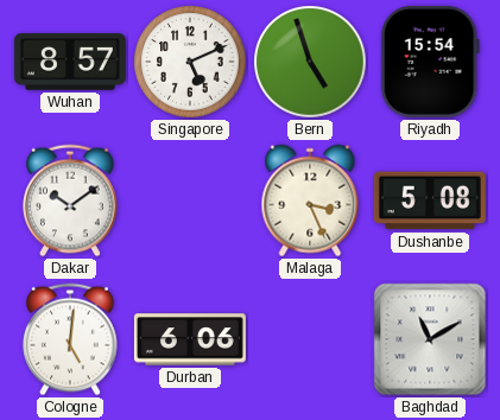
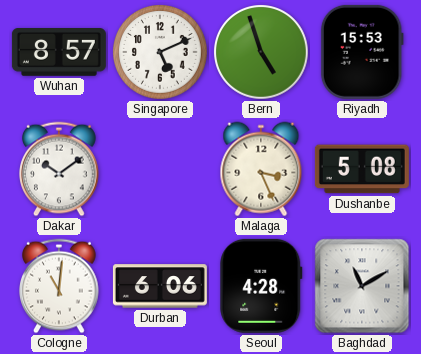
Riyadh: 15:54 -> 15:53 (362, 52)
Cologne: 5:01 -> 11:01 (60, 286)
Seoul: none -> 4:28 (261, 286)
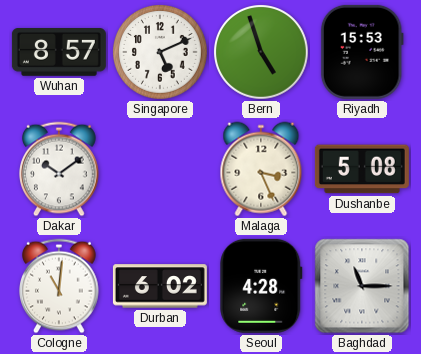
Durban: 6:06 -> 6:02 (160, 286)
Baghdad: 11:10 -> 11:15 (362, 286)
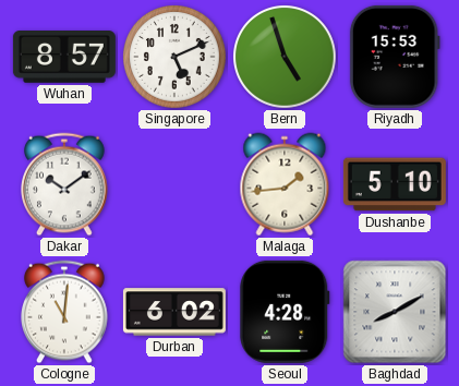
Malaga: 3:26 -> 1:44 (285, 184)
Dushanbe: 5:08 -> 5:10 (395, 184)
Baghdad: 11:15 -> 8:10 (395, 312)
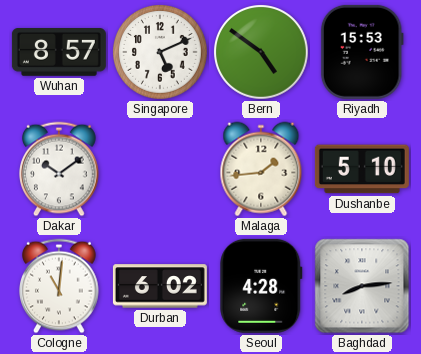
Bern: 4:57 -> 4:51 (262, 53)
Baghdad: 8:10 -> 8:14 (362, 286)
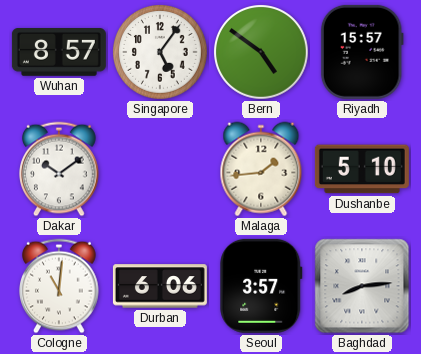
Singapore: 5:11 -> 5:06 (161, 53)
Riyadh: 15:53 -> 15:57 (362, 52)
Durban: 6:02 -> 6:06 (160, 286)
Seoul: 4:28 -> 3:57 (261, 286)
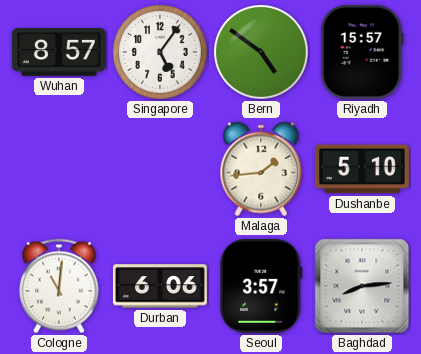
Dakar: 10:09 -> none (60, 169)
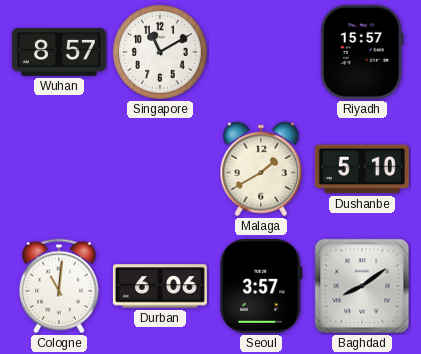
Singapore: 5:06 -> 11:10 (161, 53)
Bern: 4:51 -> none (262, 53)
Malaga: 1:44 -> 1:40 (261, 169)
Baghdad: 8:14 -> 8:09 (362, 286)
